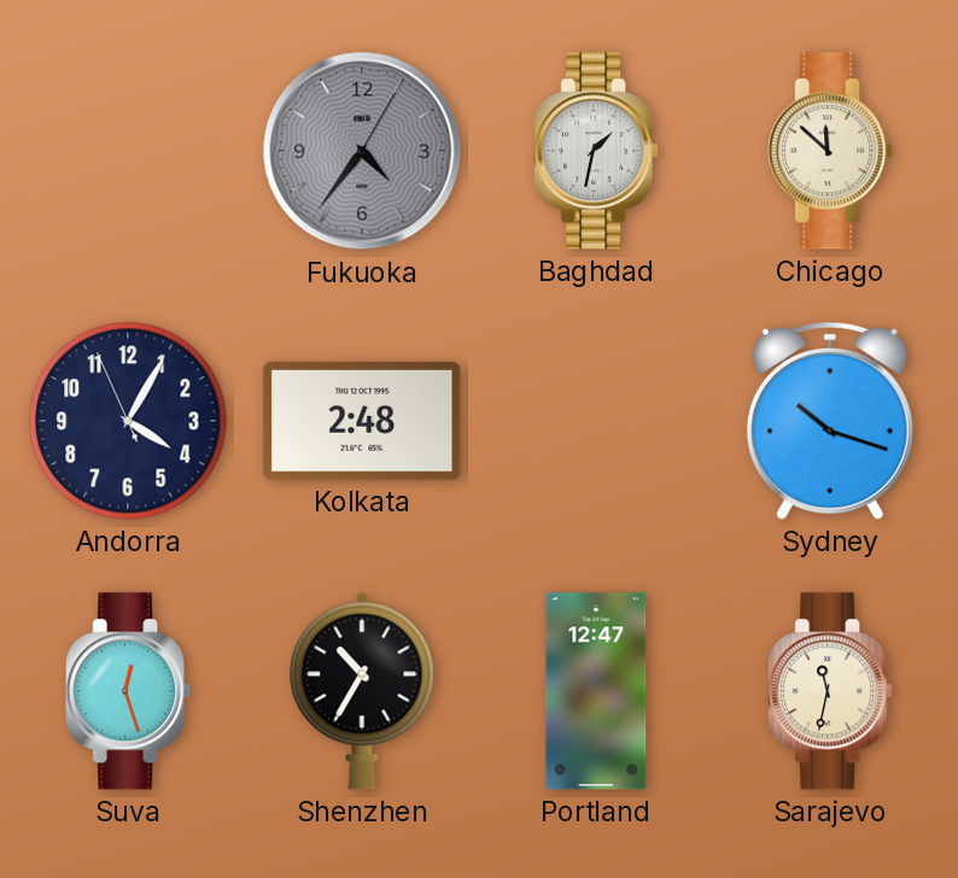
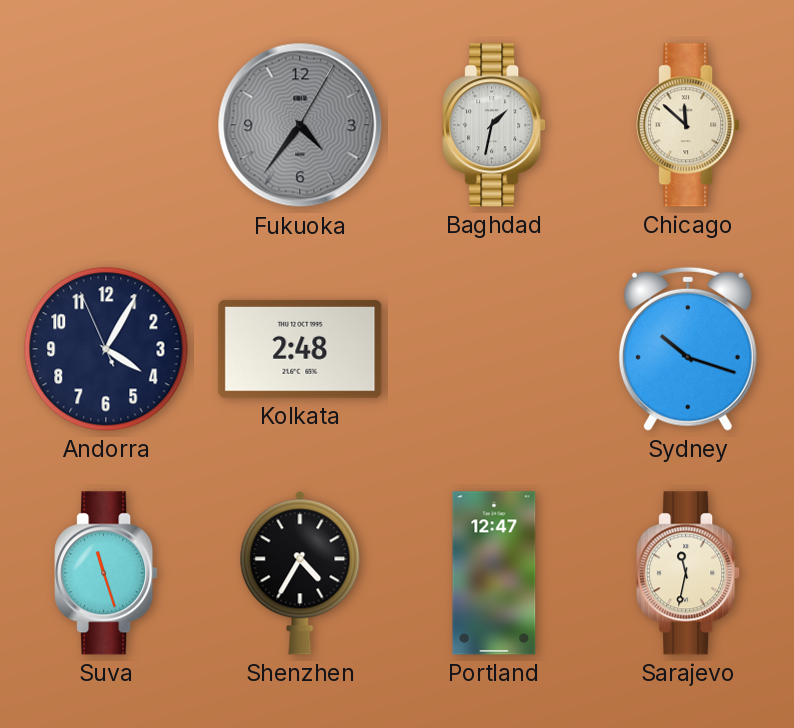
Suva: 12:27 -> 11:27 (106, 573)
Shenzhen: 10:35 -> 4:35 (300, 573)
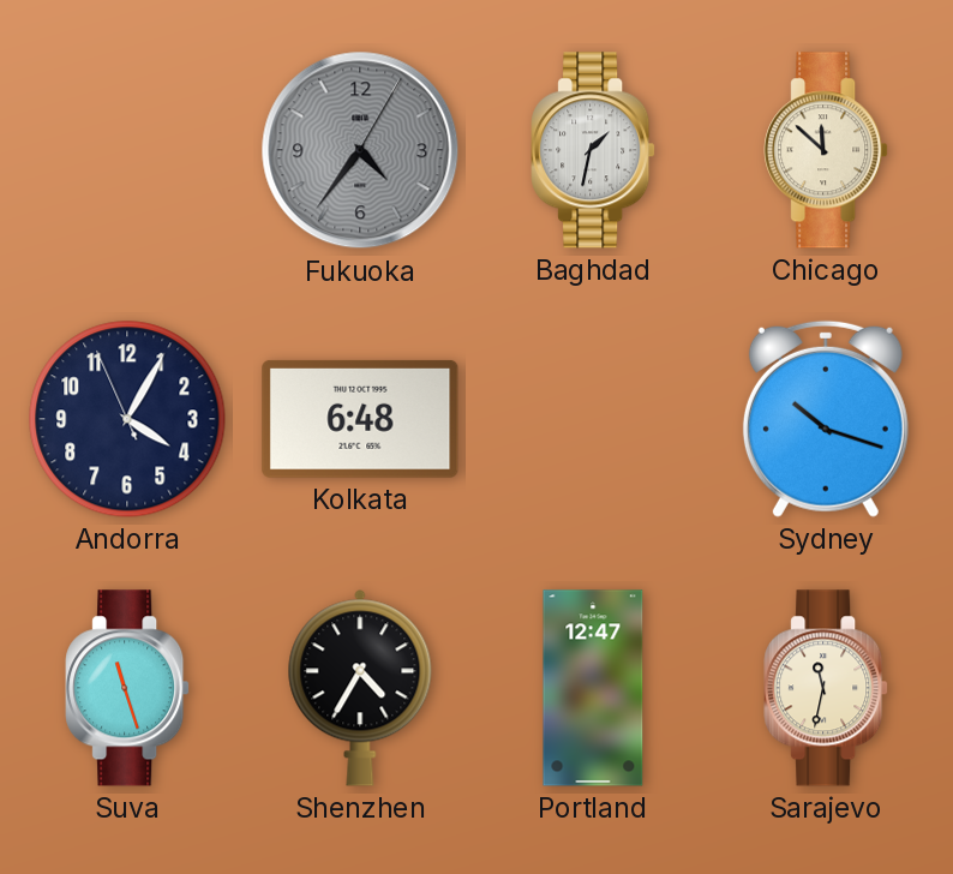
Kolkata: 2:48 -> 6:48 (360, 419)
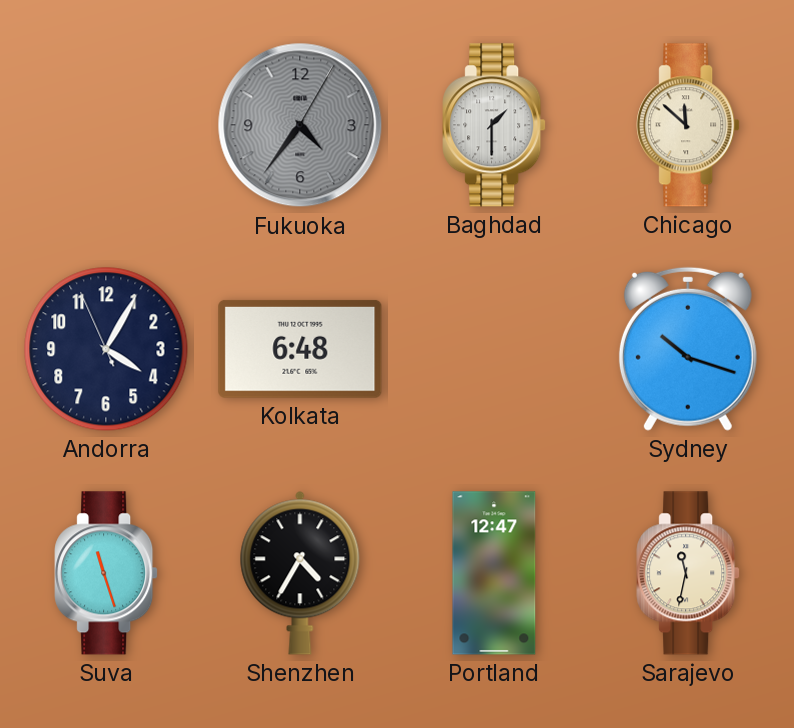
Baghdad: 1:32 -> 1:30 (494, 125)
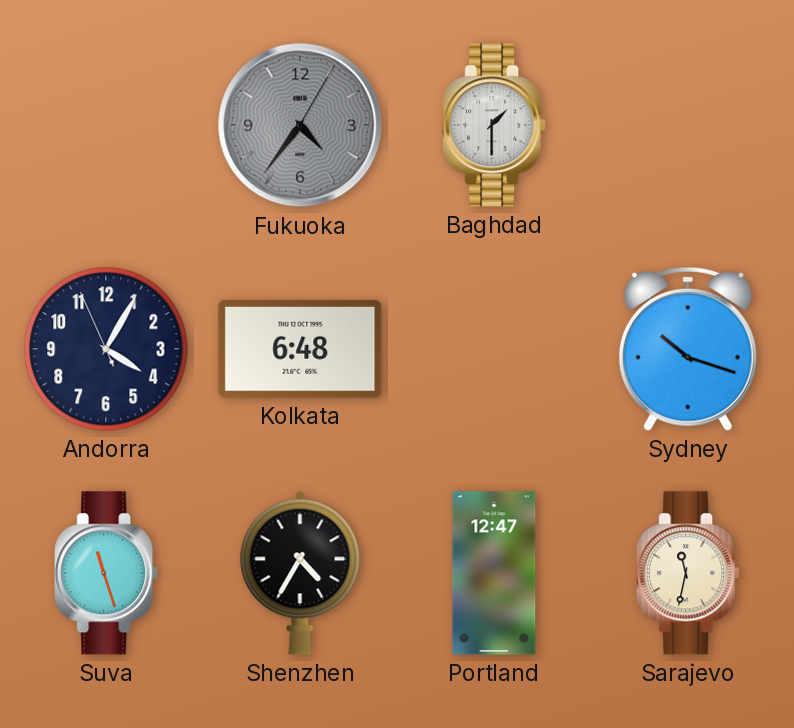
Chicago: 11:52 -> none (688, 125)
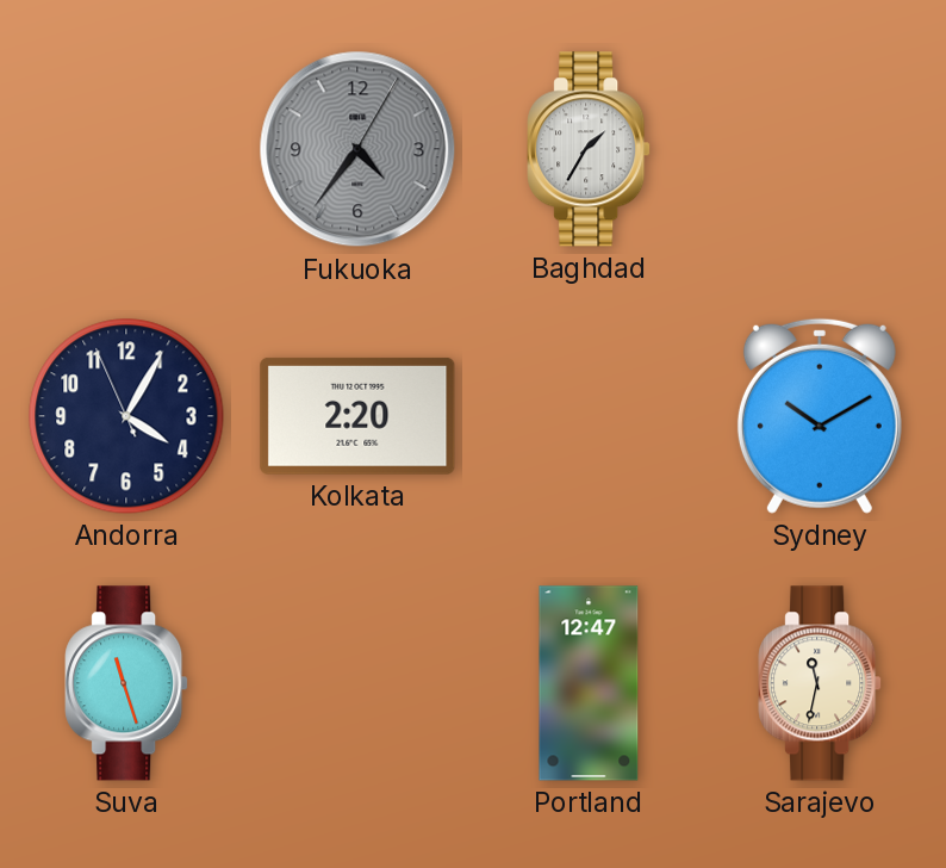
Baghdad: 1:30 -> 1:35 (589, 149)
Kolkata: 6:48 -> 2:20 (357, 416)
Sydney: 10:18 -> 10:10 (820, 416)
Shenzhen: 4:35 -> none (300, 573)
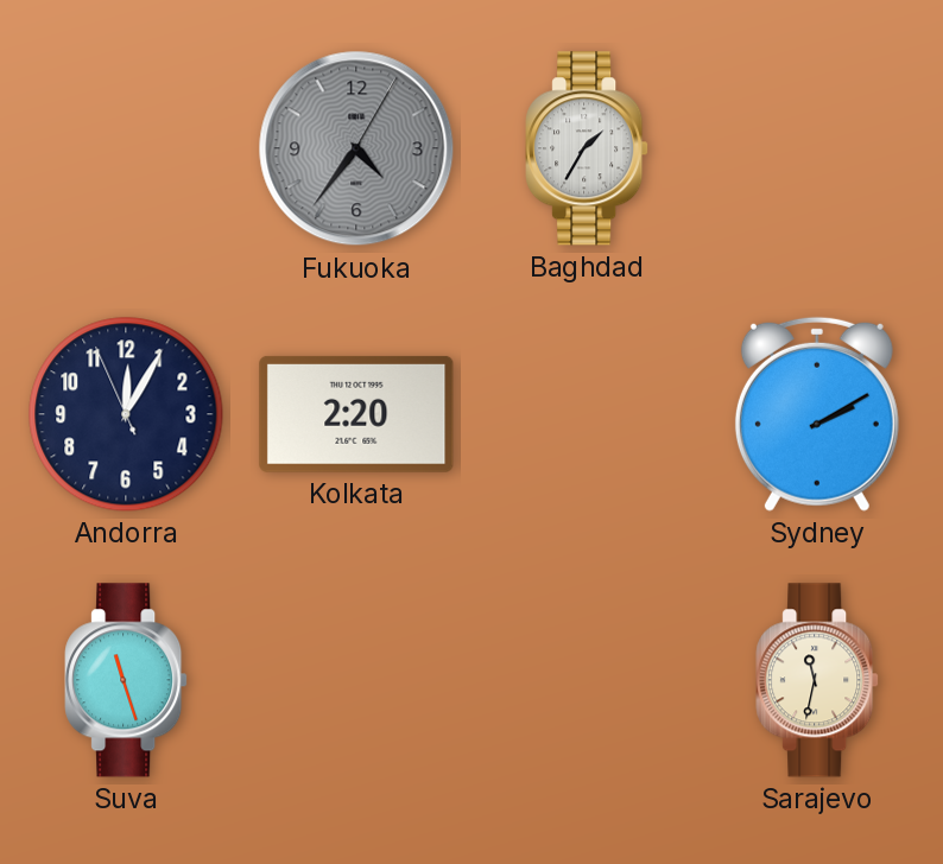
Andorra: 4:04 -> 12:04 (126, 414)
Sydney: 10:10 -> 2:10 (817, 414)
Portland: 12:47 -> none (589, 683)
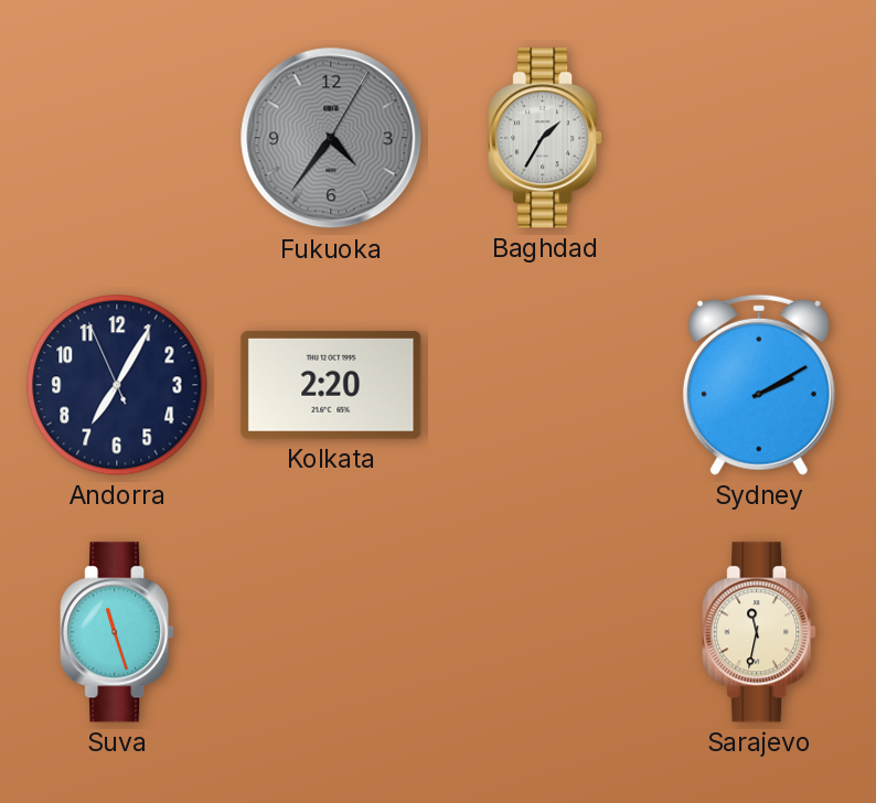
Andorra: 12:04 -> 7:04 (117, 385)
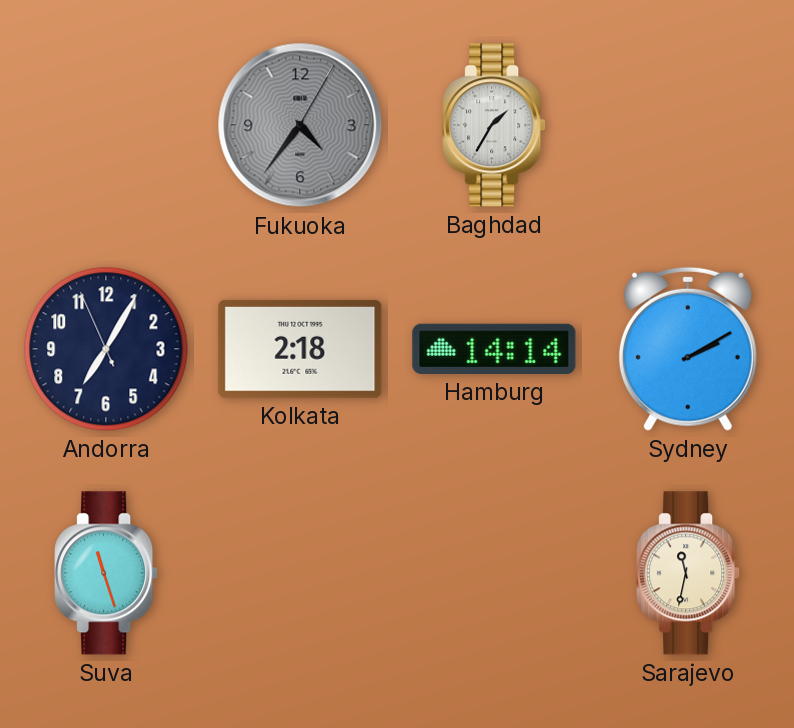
Kolkata: 2:20 -> 2:18 (300, 349)
Hamburg: none -> 14:14 (494, 349)
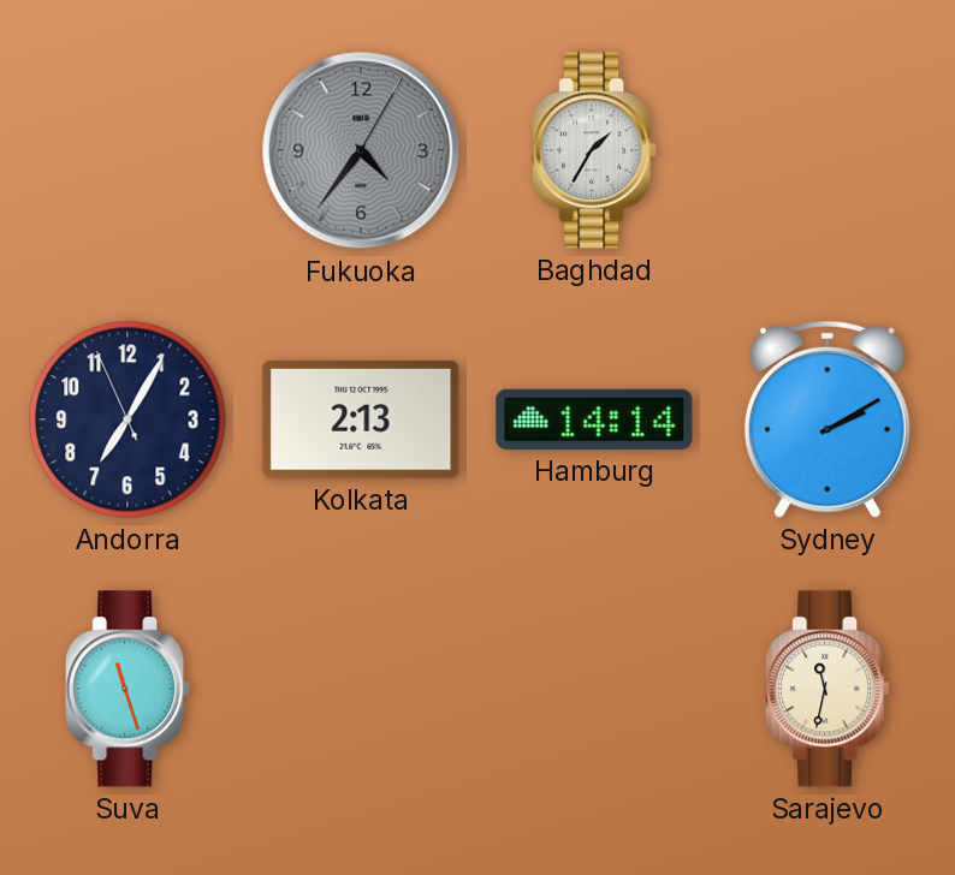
Kolkata: 2:18 -> 2:13 (361, 419)
